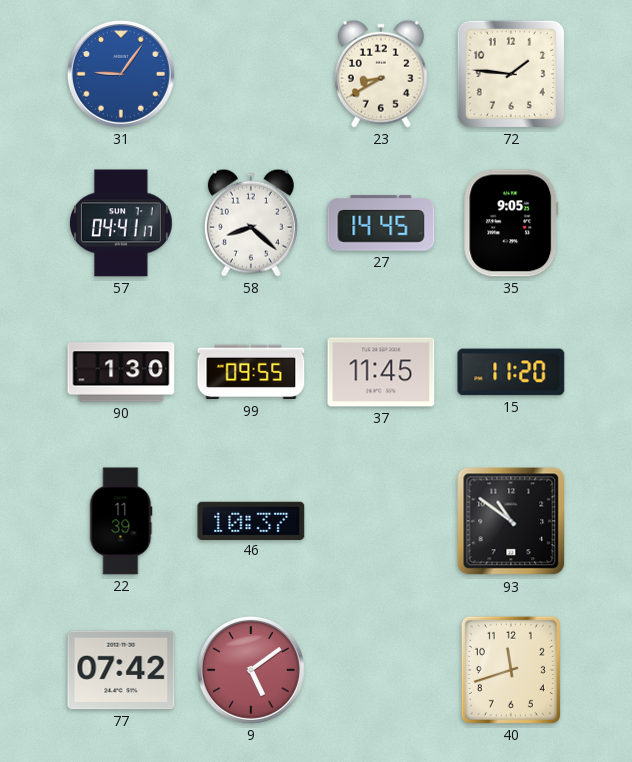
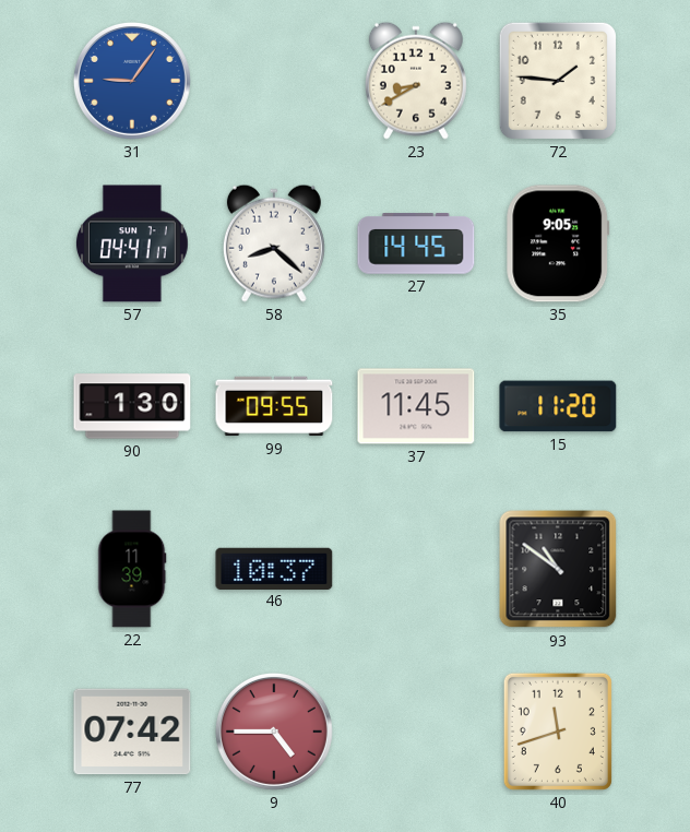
9: 5:09 -> 4:45 (274, 732)
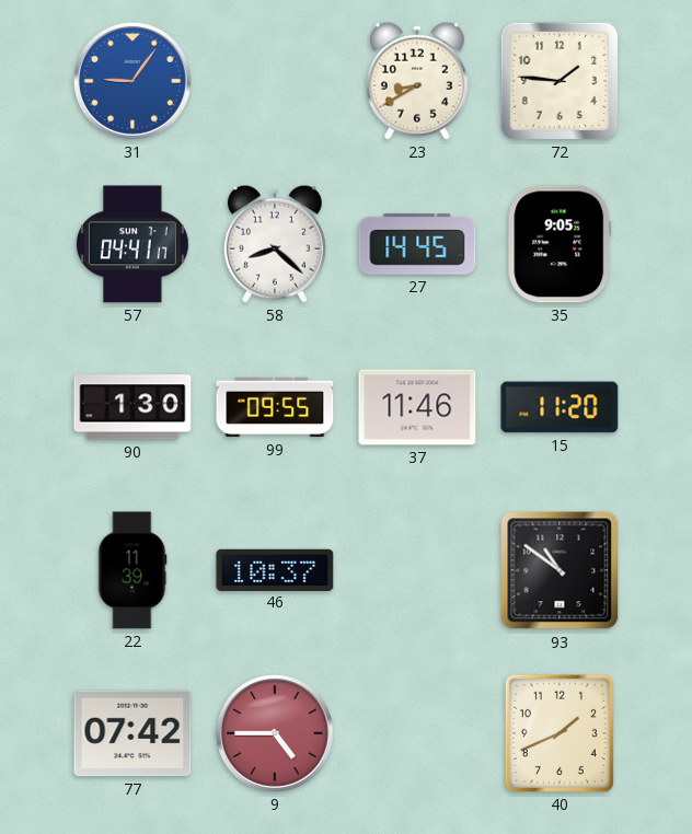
37: 11:45 -> 11:46 (417, 407)
40: 11:42 -> 1:41 (560, 733)
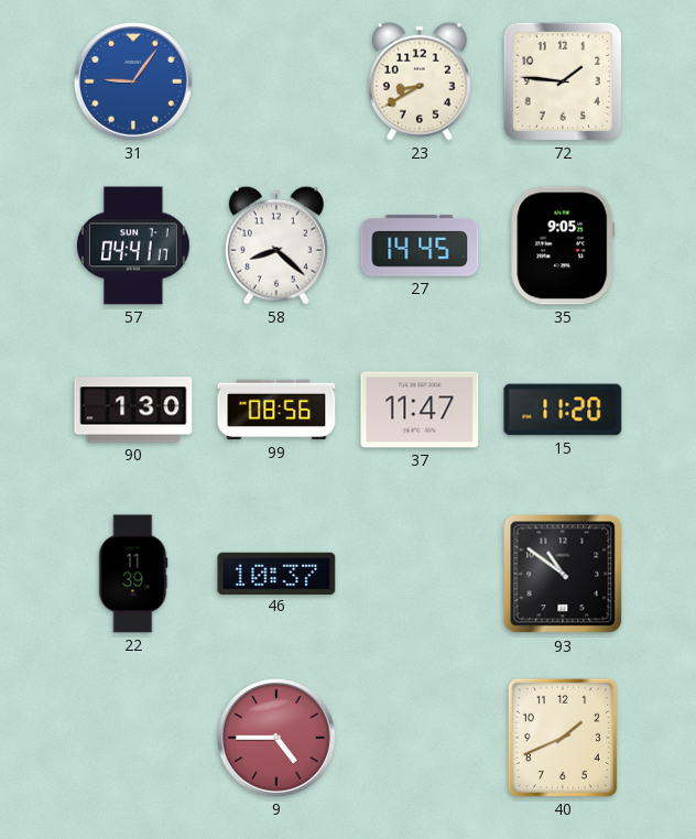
99: 09:55 -> 08:56 (276, 410)
37: 11:46 -> 11:47 (420, 410)
77: 07:42 -> none (132, 733)
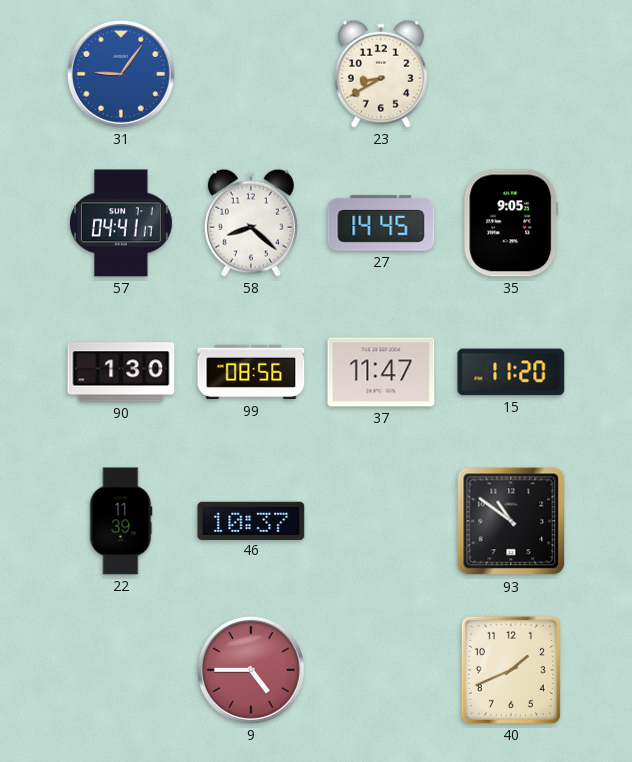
72: 1:46 -> none (563, 81)
